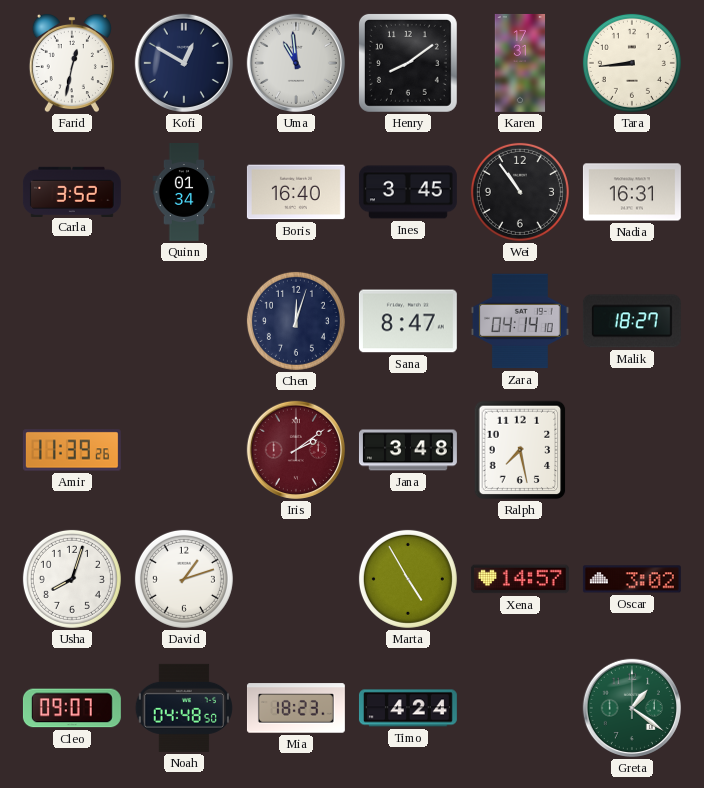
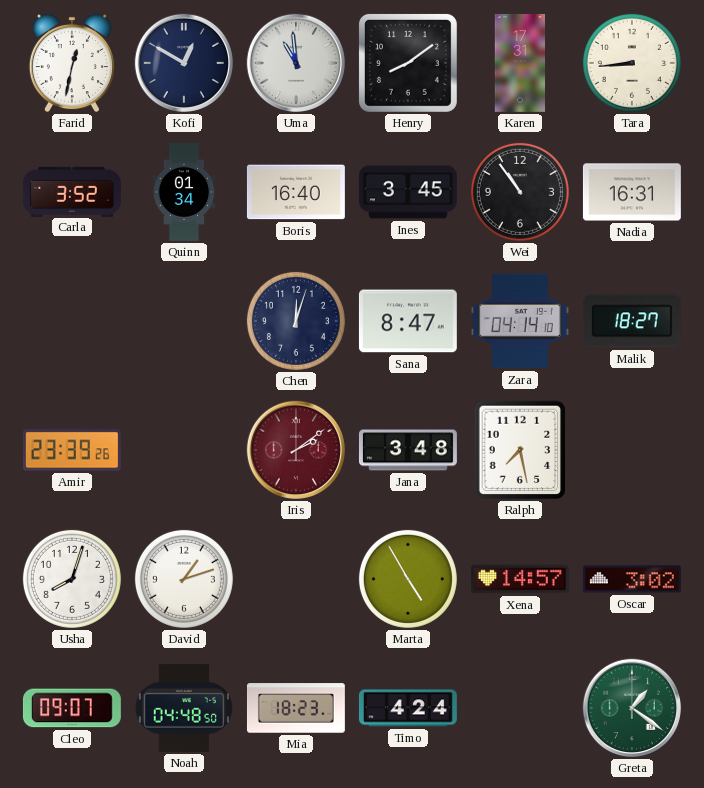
Amir: 11:39 -> 23:39 (72, 450)
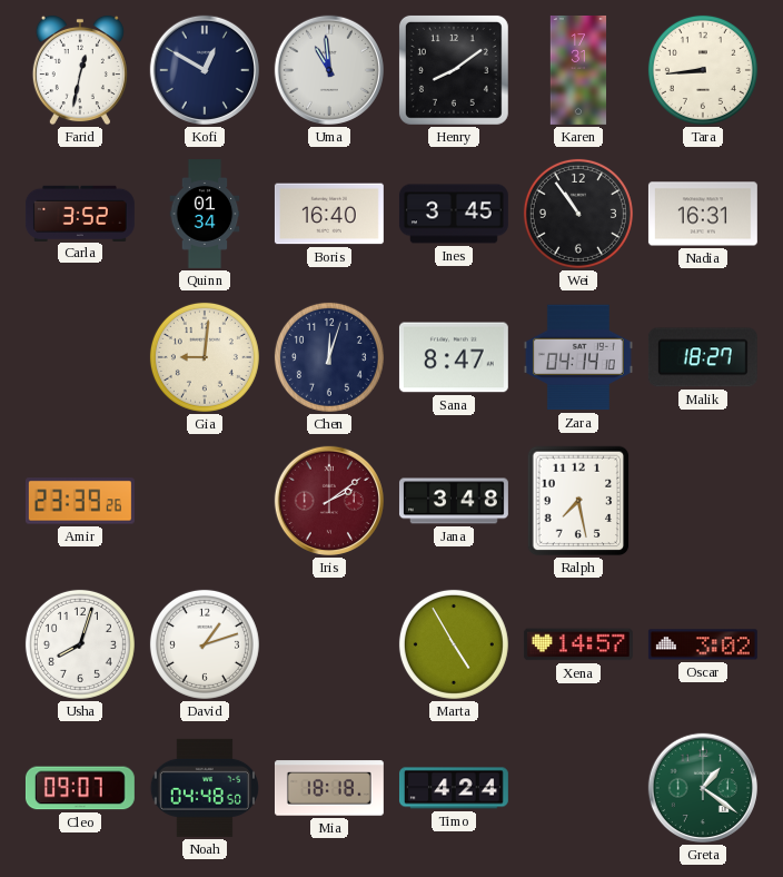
Gia: none -> 9:01 (205, 357)
Mia: 18:23 -> 18:18 (329, 788)
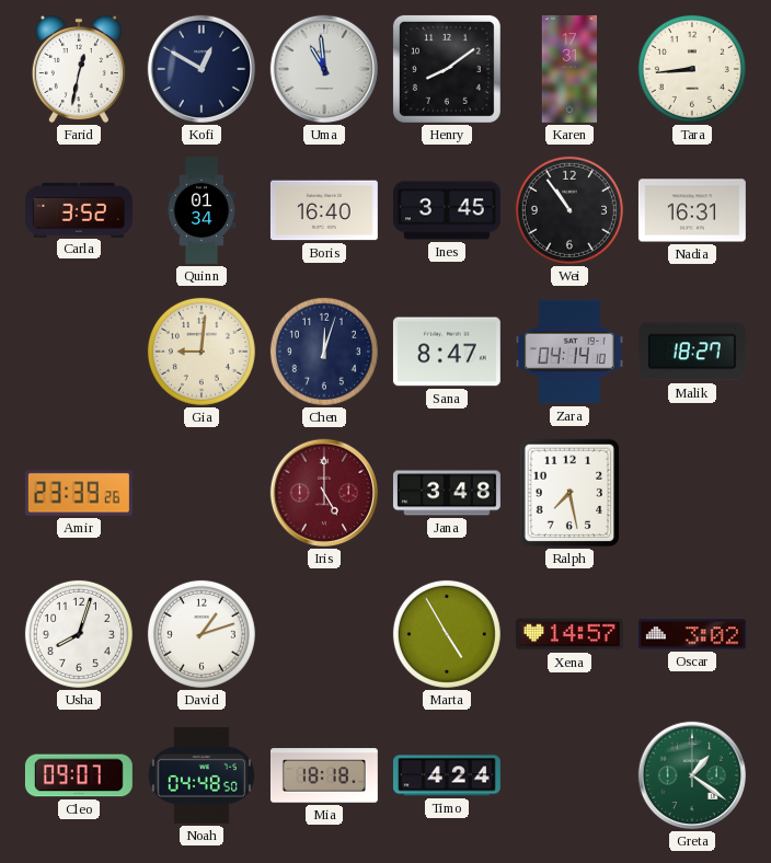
Iris: 2:09 -> 5:00 (324, 493)
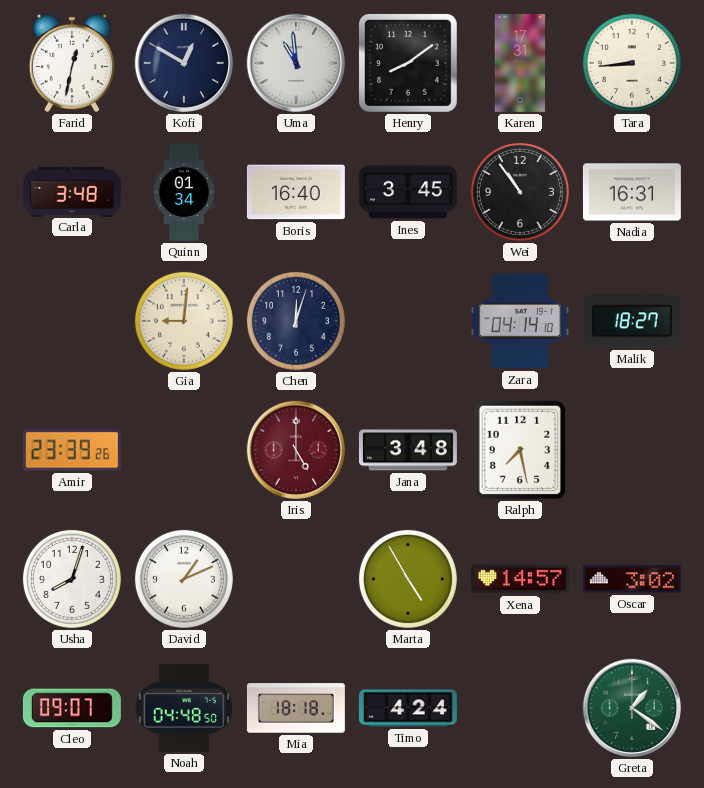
Carla: 3:52 -> 3:48 (72, 191)
Sana: 8:47 -> none (447, 352)
David: 1:12 -> 1:11 (184, 579)
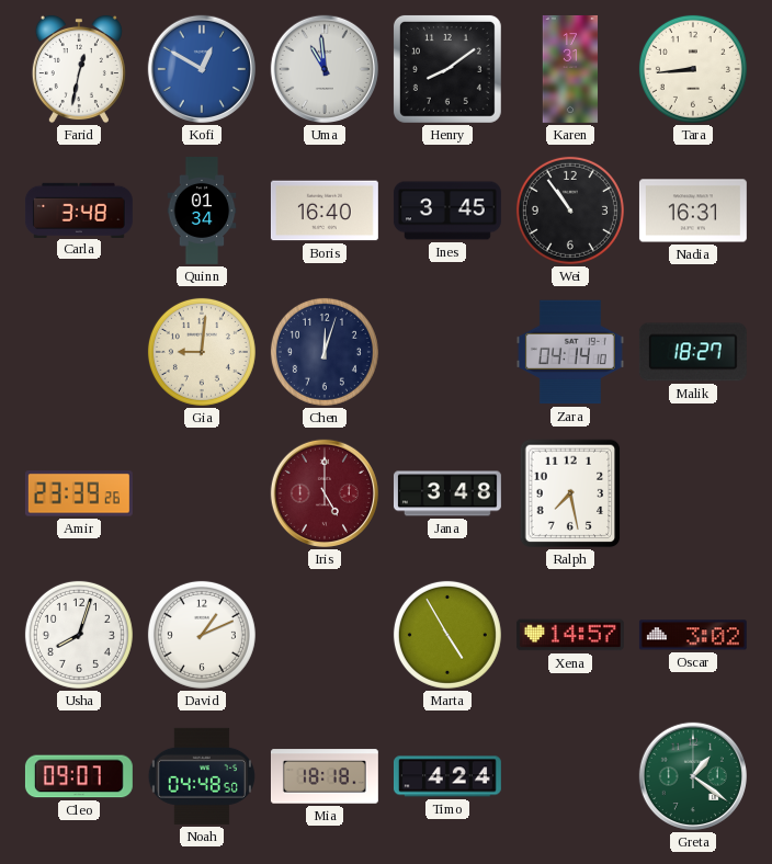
Kofi dial: navy -> blue (202, 69)
